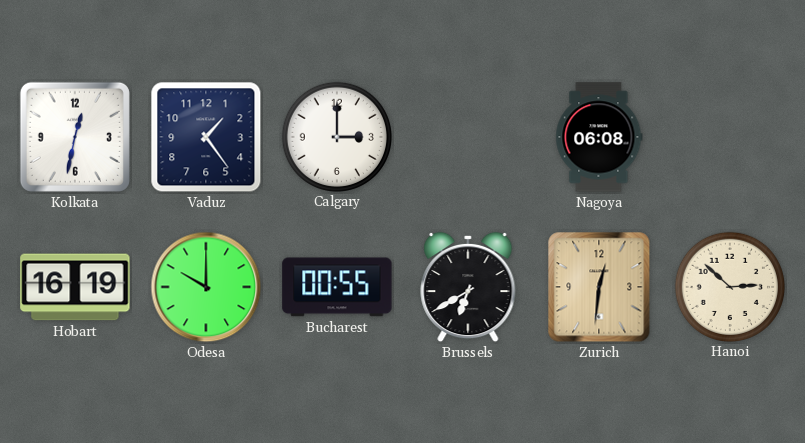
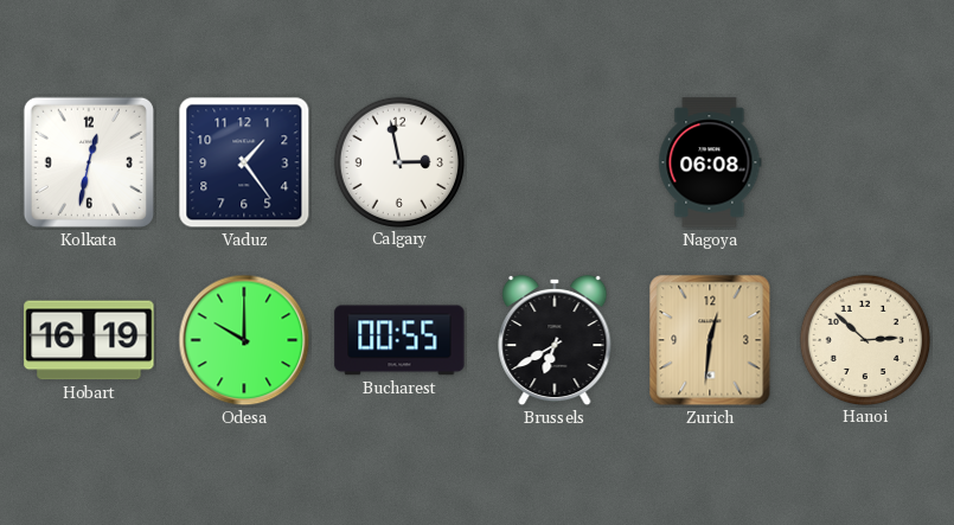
Calgary: 3:00 -> 2:58 (398, 161)
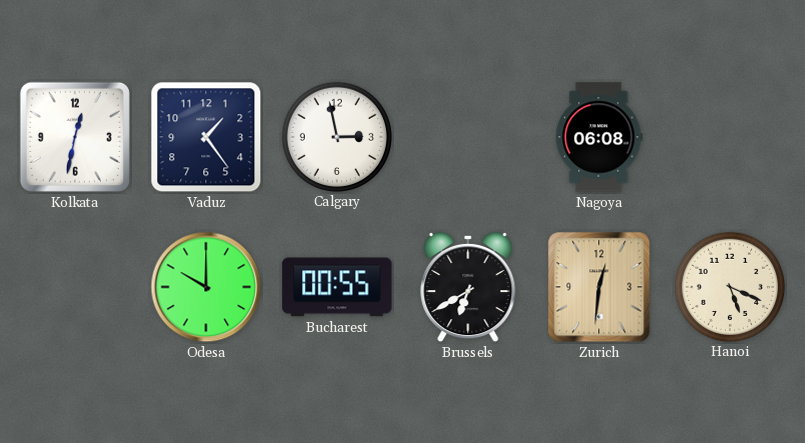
Hobart: 16:19 -> none (89, 340)
Hanoi: 2:52 -> 5:19 (729, 286)
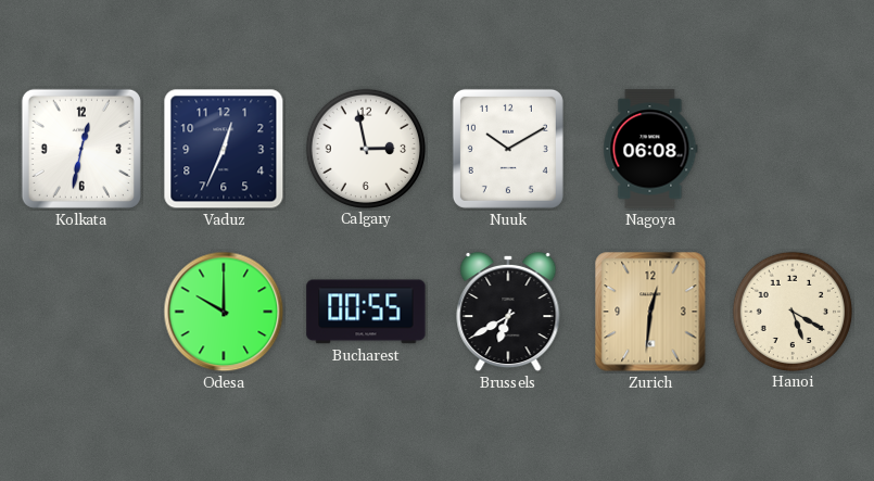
Vaduz: 1:24 -> 12:34 (224, 149)
Nuuk: none -> 10:10 (508, 149)
Hanoi: 5:19 -> 5:20 (791, 311)
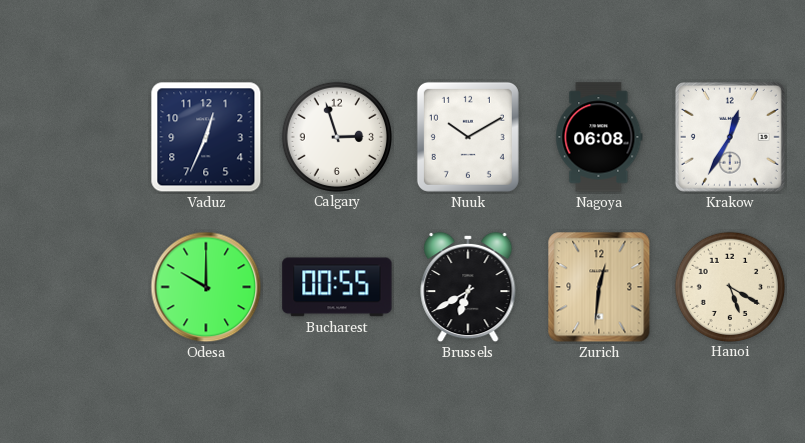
Kolkata: 12:32 -> none (81, 149)
Calgary: 2:58 -> 2:57 (336, 136)
Krakow: none -> 12:35 (730, 137)
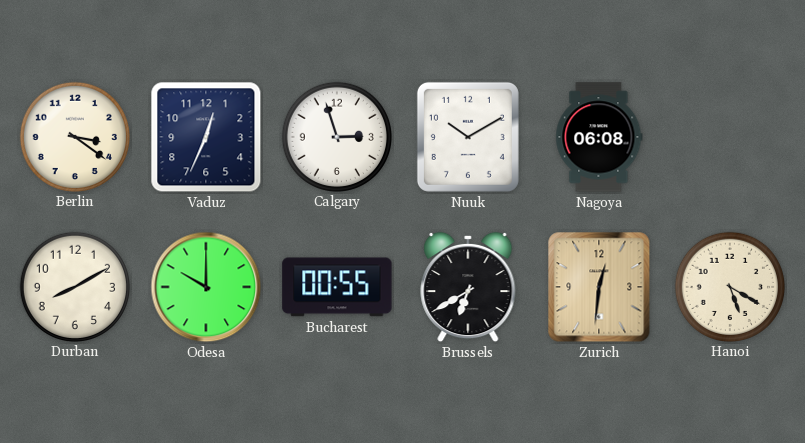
Berlin: none -> 3:21 (74, 136)
Krakow: 12:35 -> none (730, 137)
Durban: none -> 8:10 (74, 286)
